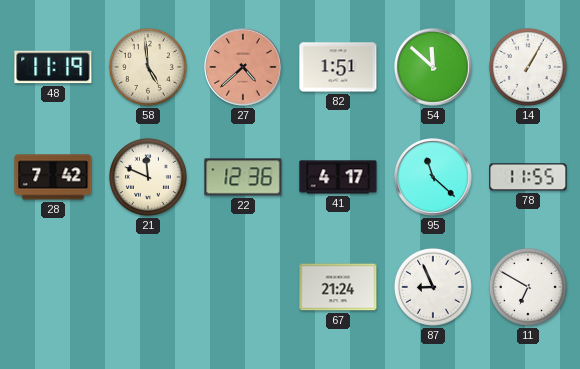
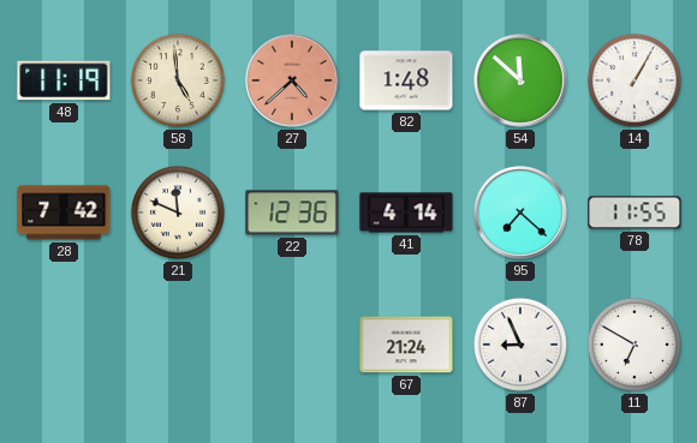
82: 1:51 -> 1:48 (406, 80)
41: 4:17 -> 4:14 (406, 212)
95: 11:22 -> 7:22 (520, 212)
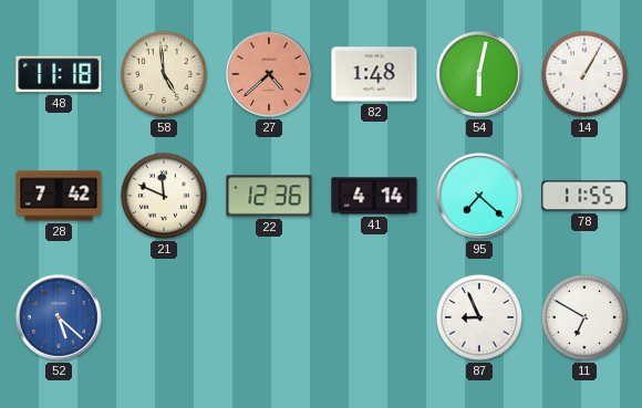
48: 11:19 -> 11:18 (59, 74)
54: 11:52 -> 6:02 (479, 74)
52: none -> 5:22 (59, 317)
67: 21:24 -> none (406, 345)
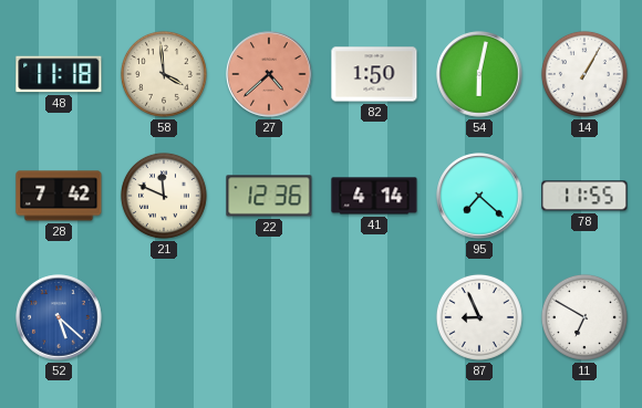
58: 4:59 -> 3:59 (164, 74)
82: 1:48 -> 1:50 (374, 74)
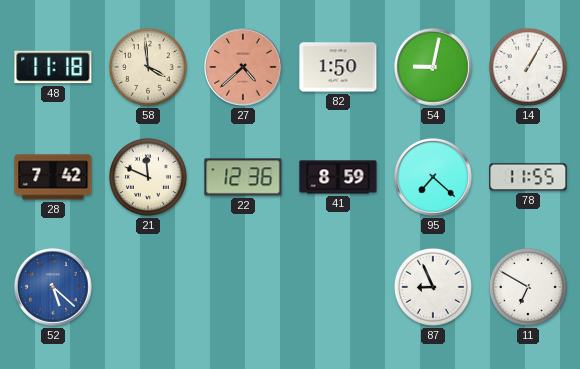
54: 6:02 -> 9:02 (433, 67)
41: 4:14 -> 8:59 (338, 177)
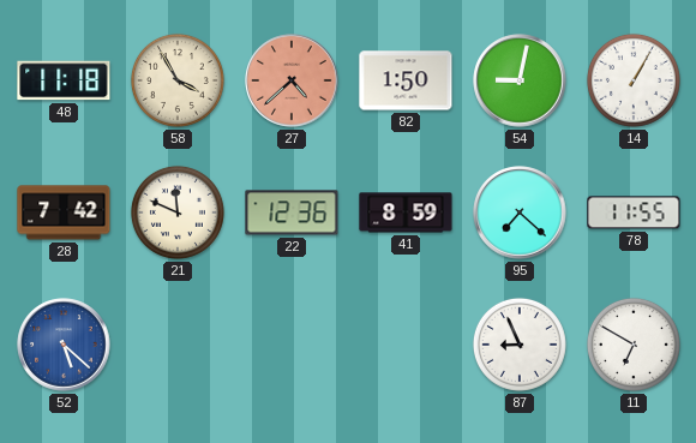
58: 3:59 -> 3:55 (178, 80)
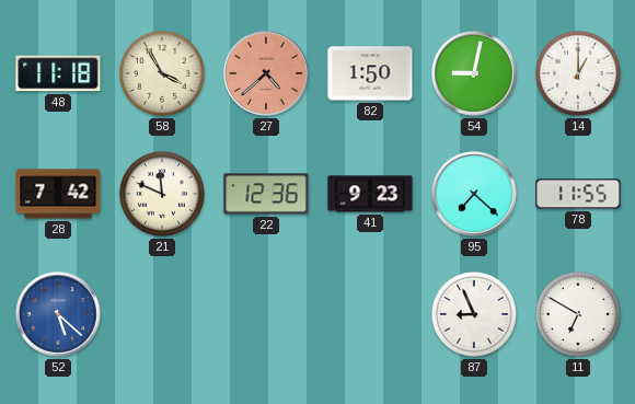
14: 1:05 -> 1:00 (578, 73)
41: 8:59 -> 9:23 (370, 194)
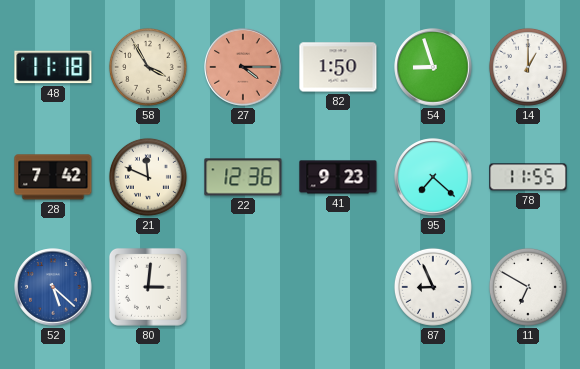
27: 4:38 -> 4:15 (243, 67)
54: 9:02 -> 8:57 (433, 67)
80: none -> 3:01 (148, 287)
